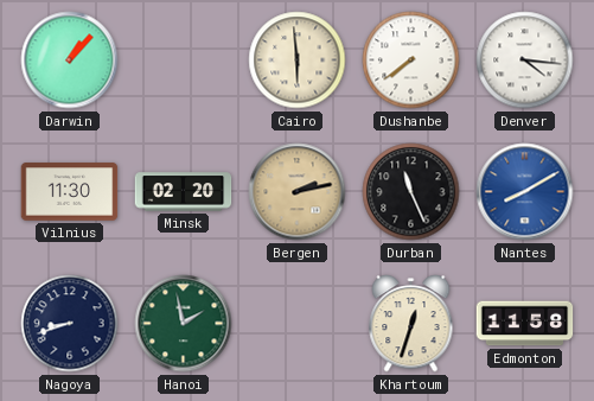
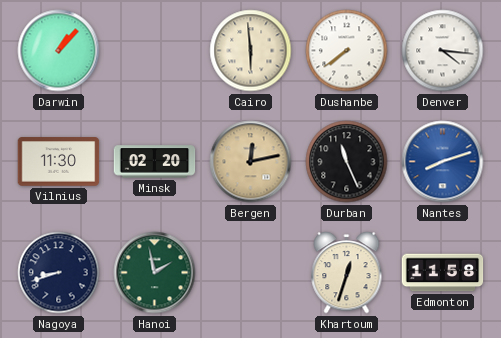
Bergen: 2:13 -> 12:13 (251, 162)
Nantes: 8:10 -> 8:12 (443, 162)
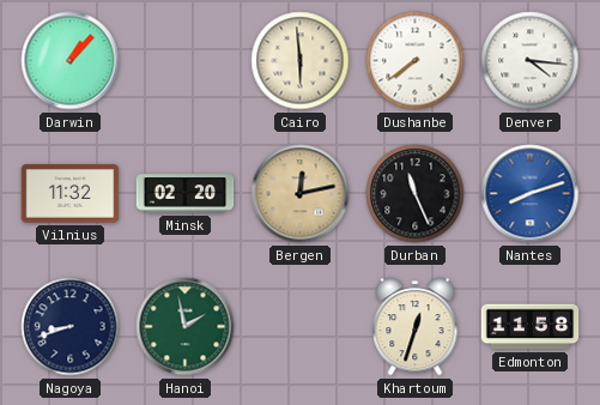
Vilnius: 11:30 -> 11:32 (71, 194)
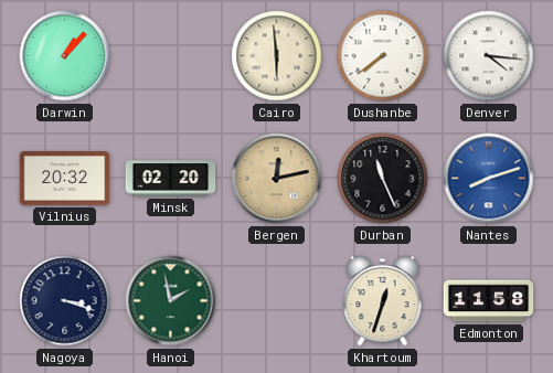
Vilnius: 11:32 -> 20:32 (65, 179)
Nagoya: 8:42 -> 3:18 (65, 301)
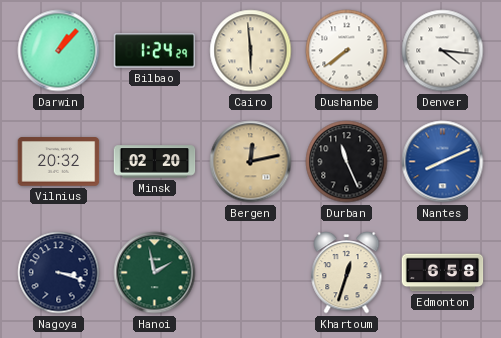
Bilbao: none -> 1:24 (155, 51)
Nantes: 8:12 -> 8:11 (443, 162)
Edmonton: 11:58 -> 6:58 (443, 273)
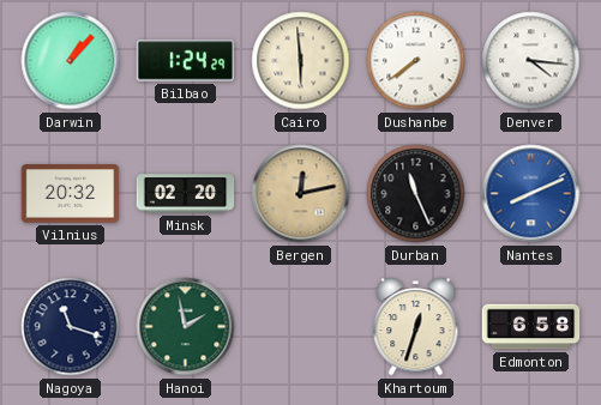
Nagoya: 3:18 -> 11:18 (71, 327)
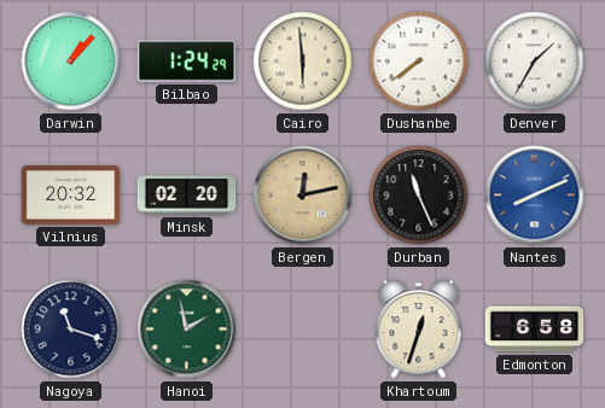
Denver: 4:16 -> 1:35 (535, 62)
